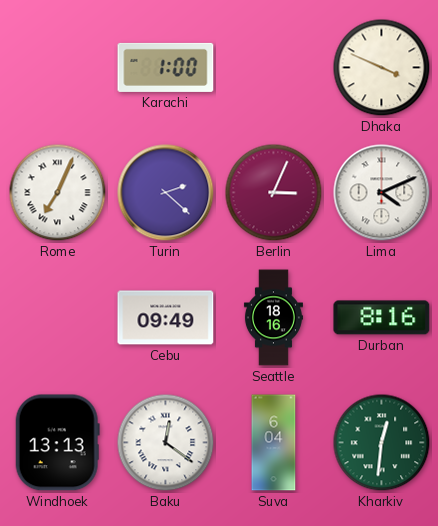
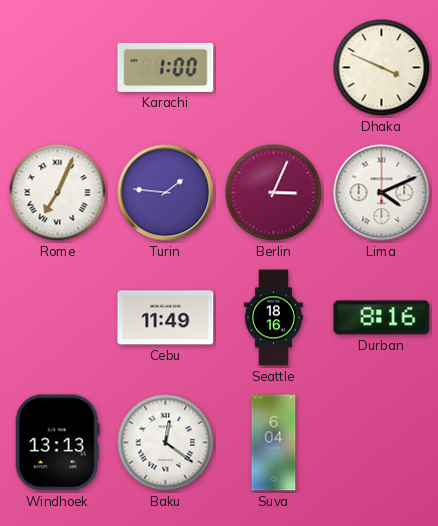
Turin: 2:22 -> 1:46 (166, 193)
Cebu: 09:49 -> 11:49 (166, 318)
Kharkiv: 12:31 -> none (382, 443)
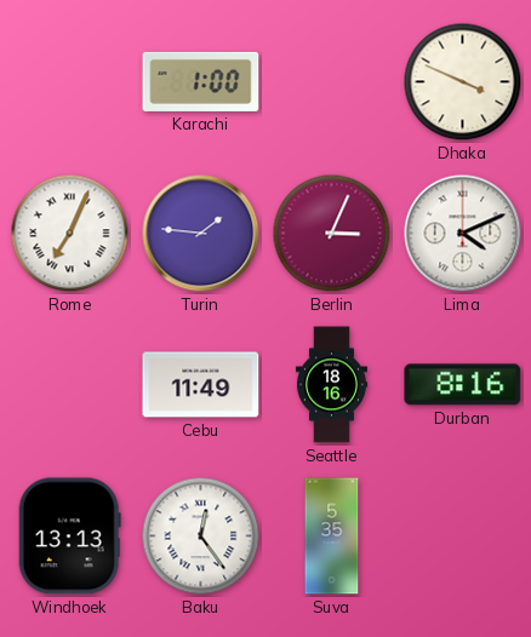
Baku: 12:21 -> 12:24 (201, 536)
Suva: 6:04 -> 5:35 (332, 536)
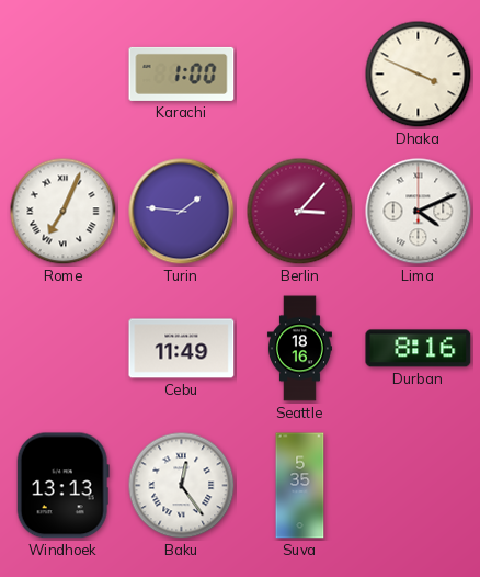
Berlin: 3:04 -> 3:07 (300, 212)
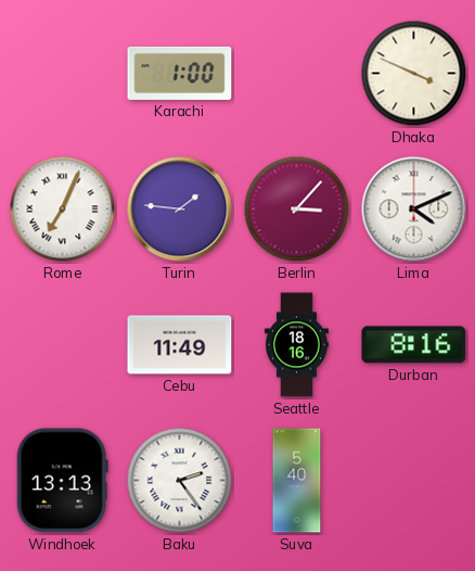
Baku: 12:24 -> 2:24 (180, 481)
Suva: 5:35 -> 5:40 (297, 481)
